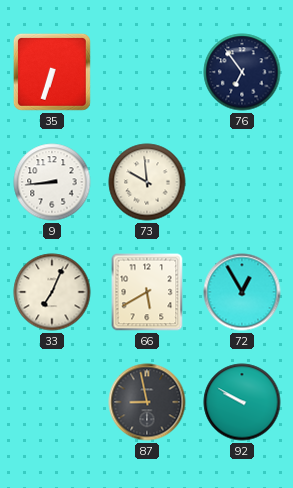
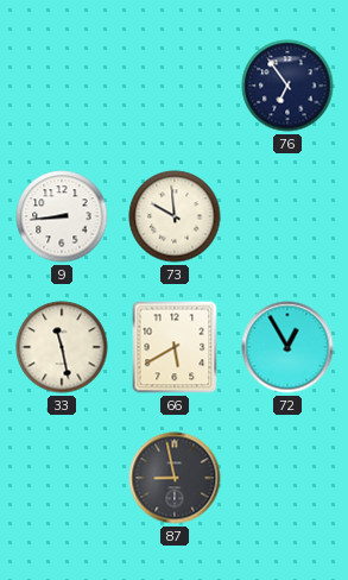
35: 6:33 -> none (52, 72)
33: 7:04 -> 11:28 (62, 347)
92: 9:50 -> none (242, 402)
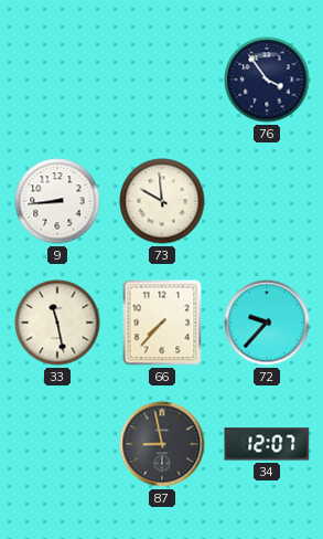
76: 6:54 -> 3:54 (267, 80)
66: 5:40 -> 7:37 (162, 323)
72: 12:55 -> 9:37 (267, 323)
34: none -> 12:07 (267, 444)
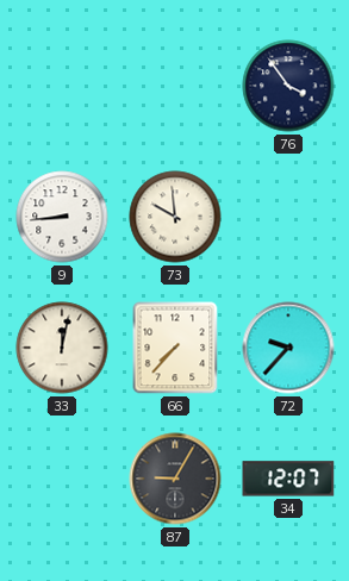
33: 11:28 -> 12:02 (62, 348)
87: 8:58 -> 9:05 (175, 479)
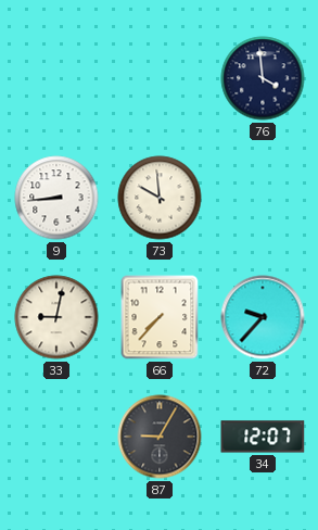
76: 3:54 -> 3:59 (263, 78)
33: 12:02 -> 9:02 (56, 317)
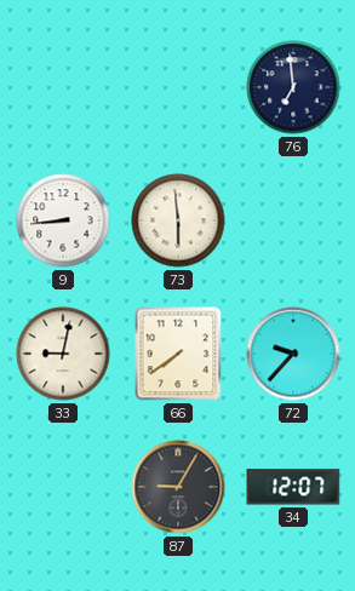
76: 3:59 -> 6:59 (293, 87)
73: 9:59 -> 5:59 (178, 220)
66: 7:37 -> 7:39 (178, 354)
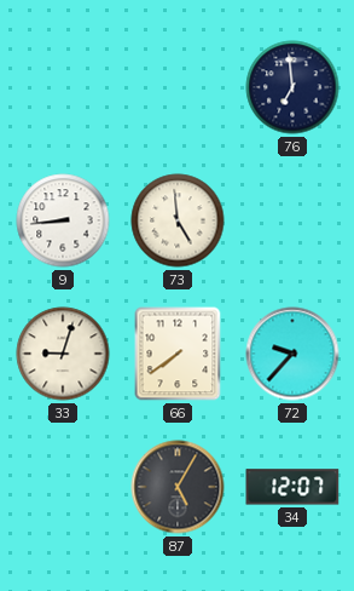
73: 5:59 -> 4:59 (178, 220)
33: 9:02 -> 9:03 (63, 354)
87: 9:05 -> 5:05 (178, 487)
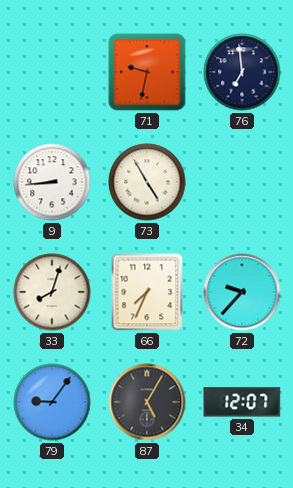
71: none -> 9:32 (147, 72)
73: 4:59 -> 4:55 (147, 182)
33: 9:03 -> 8:03 (52, 292)
66: 7:39 -> 7:34 (147, 292)
79: none -> 9:06 (52, 402)
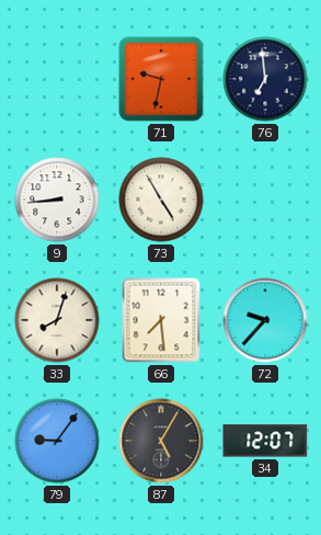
66: 7:34 -> 7:29 (161, 320)
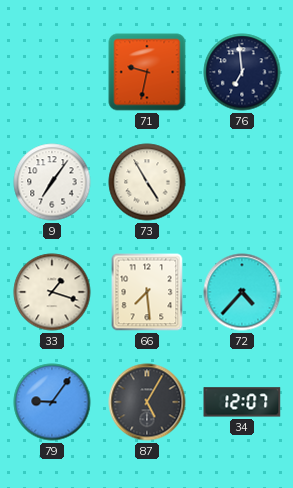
9: 8:44 -> 7:06 (52, 182)
33: 8:03 -> 1:18 (52, 292)
72: 9:37 -> 4:37 (242, 292)
